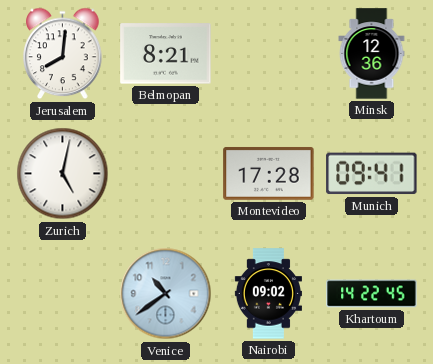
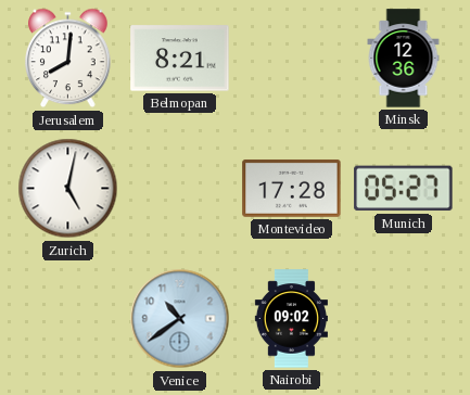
Munich: 09:41 -> 05:27 (404, 189)
Khartoum: 14:22 -> none (372, 294)
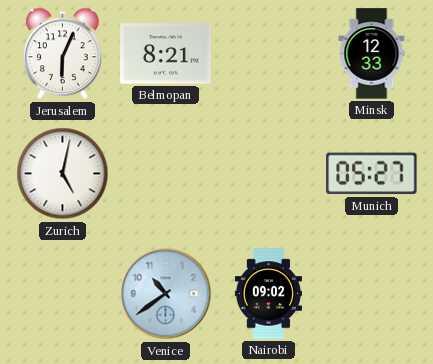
Jerusalem: 8:01 -> 6:04 (63, 54)
Minsk: 12:36 -> 12:33 (372, 54)
Montevideo: 17:28 -> none (292, 188)
